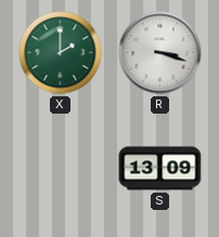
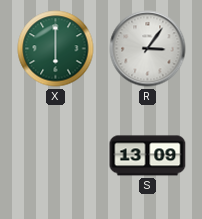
X: 2:00 -> 6:00 (56, 49)
R: 3:18 -> 3:06 (148, 49)
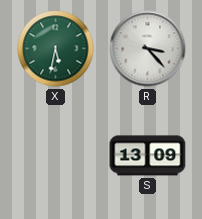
X: 6:00 -> 5:32 (56, 49)
R: 3:06 -> 3:23 (148, 49)
